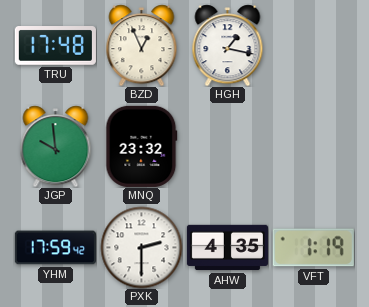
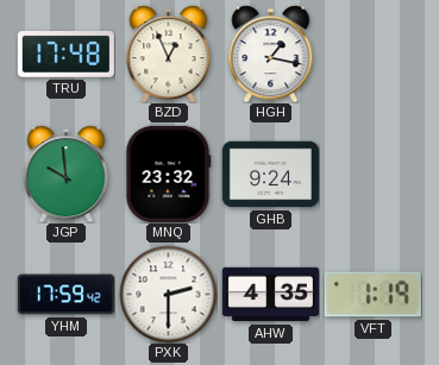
GHB: none -> 9:24 (270, 175)
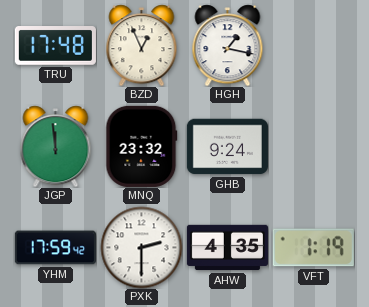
JGP: 9:59 -> 11:59 (56, 146)
